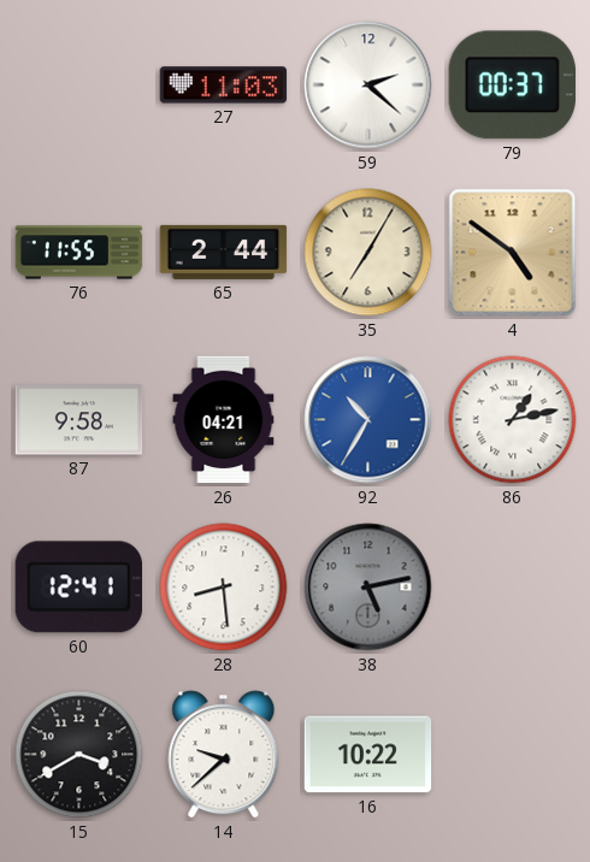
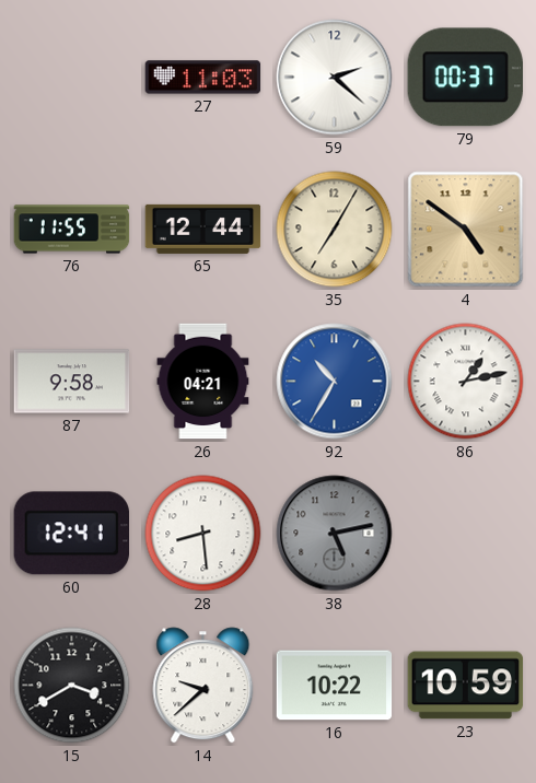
65: 2:44 -> 12:44 (203, 229)
23: none -> 10:59 (466, 686)
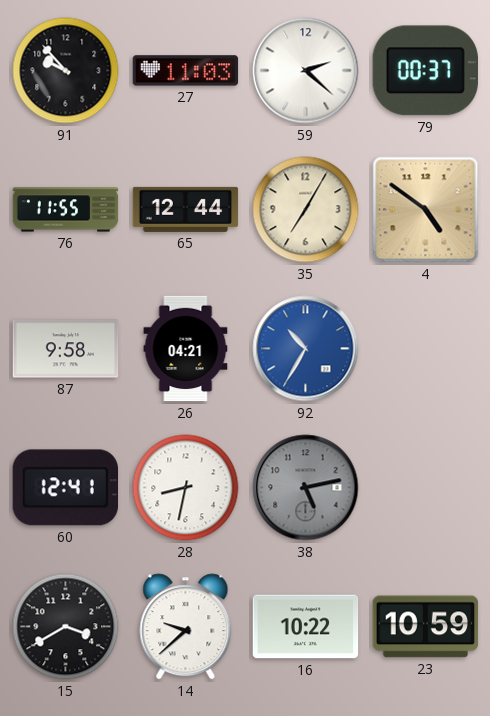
91: none -> 9:53 (66, 71)
86: 1:13 -> none (466, 382)
28: 8:29 -> 8:32 (186, 488)
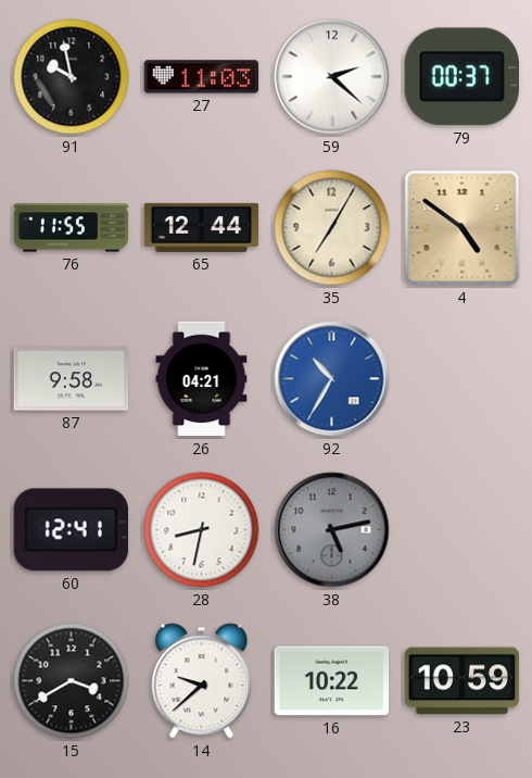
91: 9:53 -> 9:58 (72, 77)
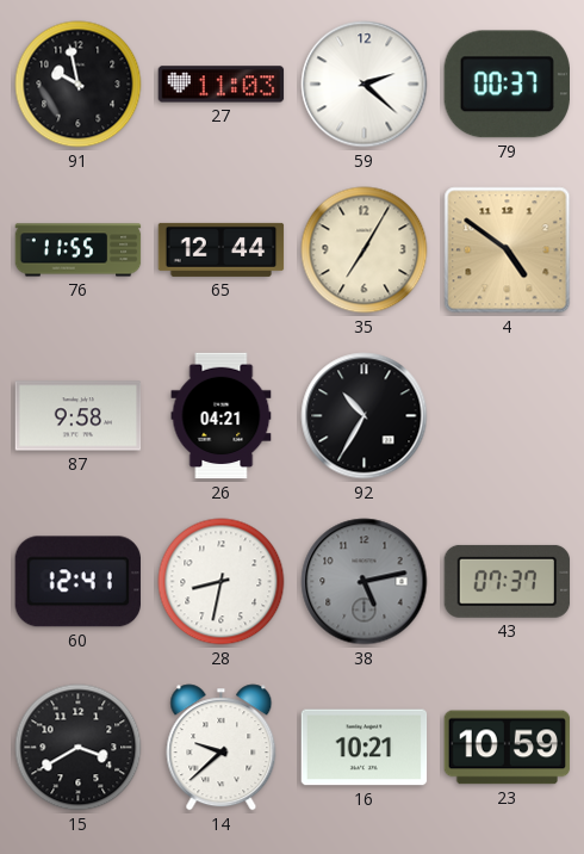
92 dial: blue -> black (365, 416)
43: none -> 07:37 (508, 581)
16: 10:22 -> 10:21 (365, 748)
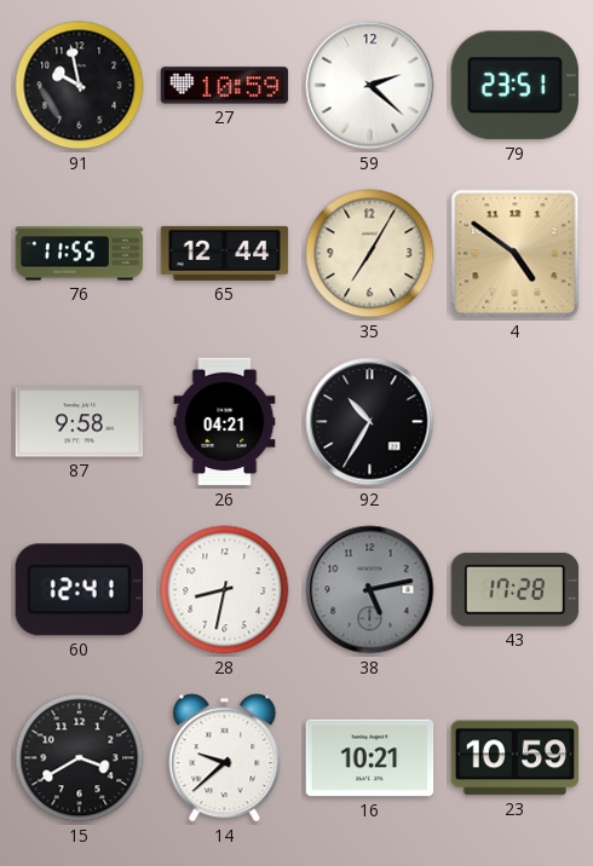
27: 11:03 -> 10:59 (225, 86)
79: 00:37 -> 23:51 (514, 86)
43: 07:37 -> 17:28 (516, 589)
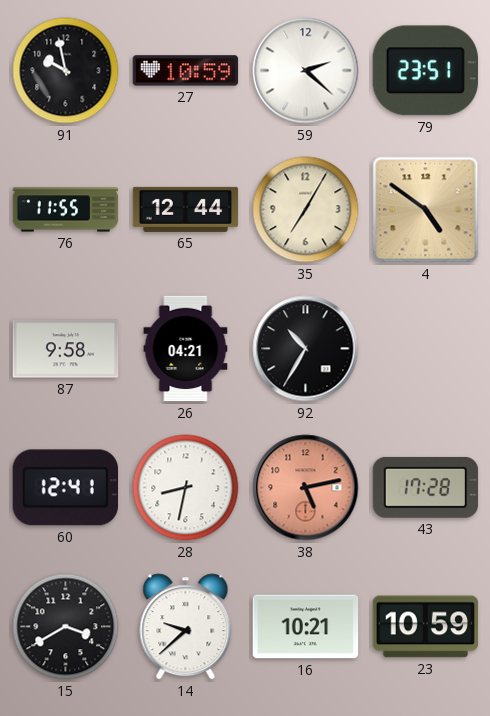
38 dial: grey -> salmon (306, 488)
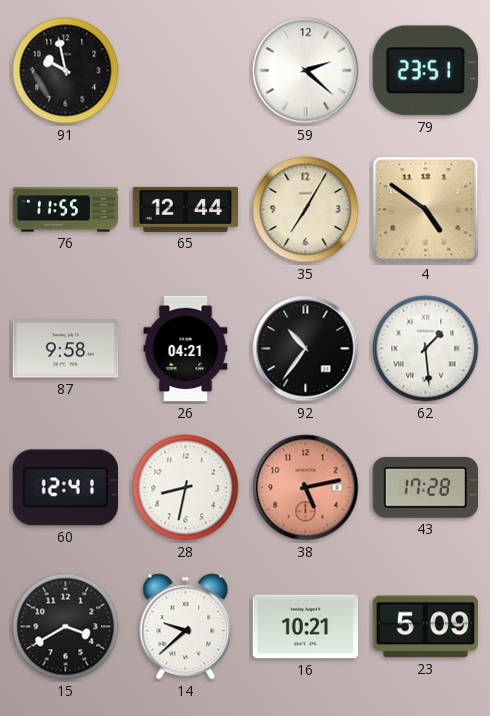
27: 10:59 -> none (186, 71)
92: 10:35 -> 10:36 (306, 349)
62: none -> 1:29 (426, 349)
23: 10:59 -> 5:09 (426, 627)
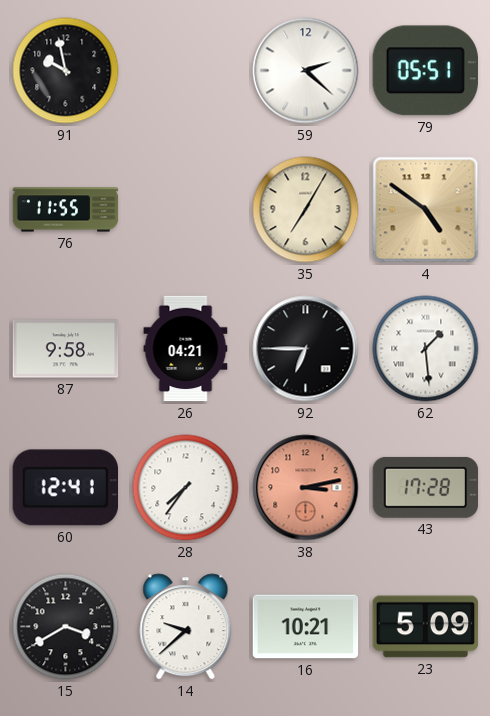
79: 23:51 -> 05:51 (425, 71)
65: 12:44 -> none (186, 209)
92: 10:36 -> 6:45 (306, 349)
28: 8:32 -> 7:36 (186, 488)
38: 5:13 -> 3:13 (306, 488)
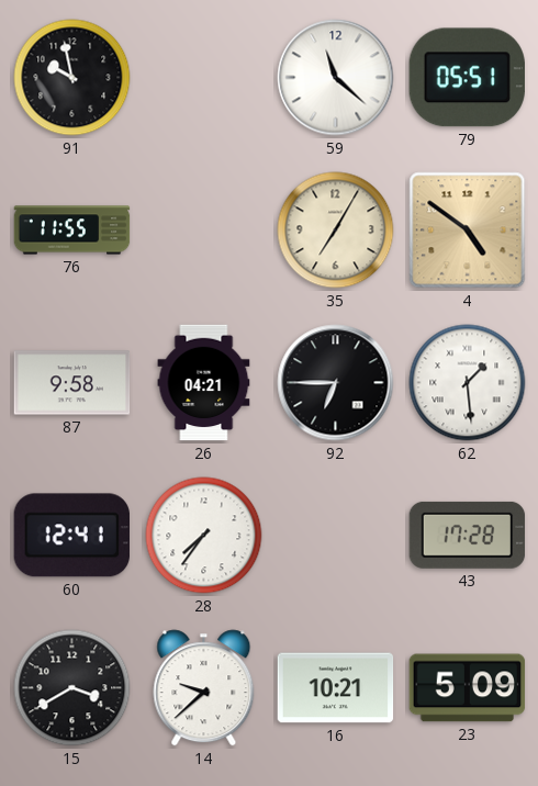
59: 2:22 -> 11:22 (336, 78)
38: 3:13 -> none (306, 488)
